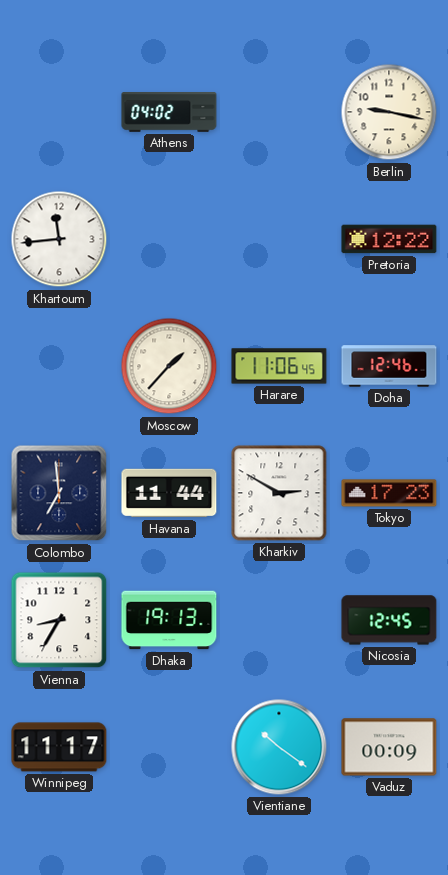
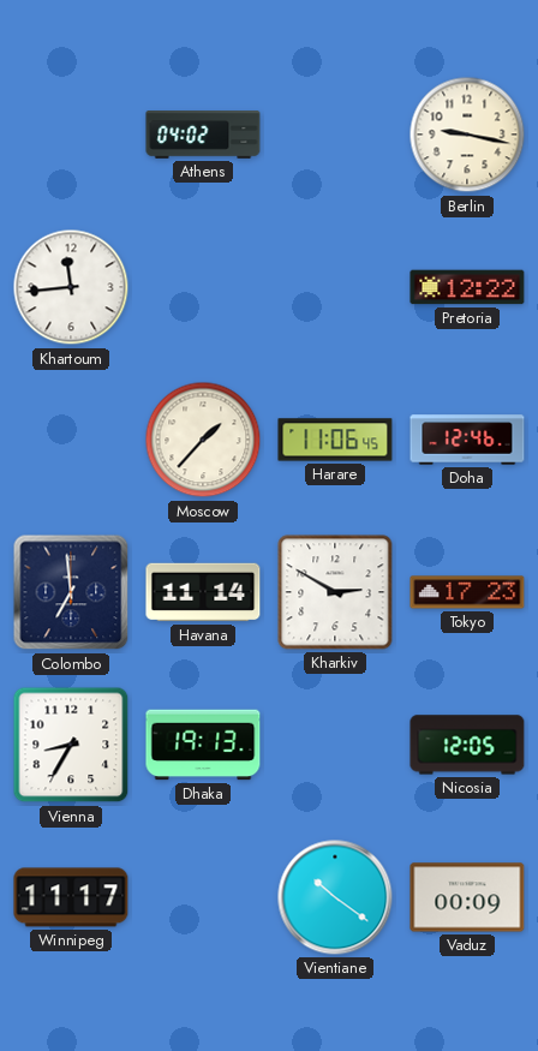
Havana: 11:44 -> 11:14 (203, 592)
Nicosia: 12:45 -> 12:05 (467, 745)
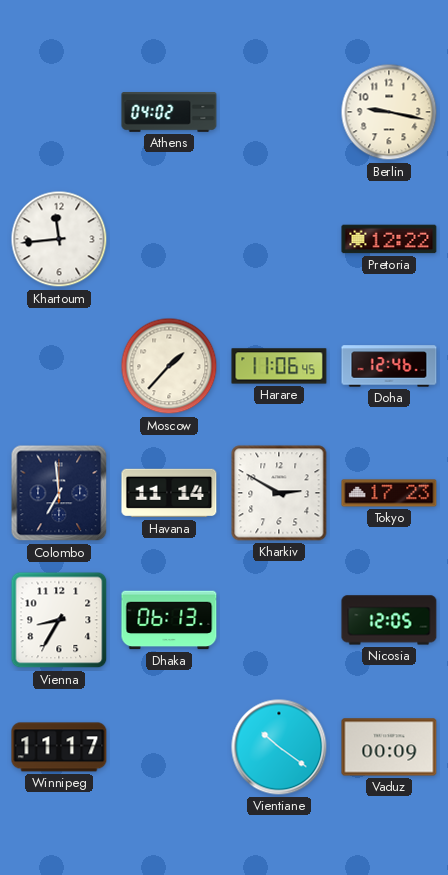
Dhaka: 19:13 -> 06:13 (169, 620)
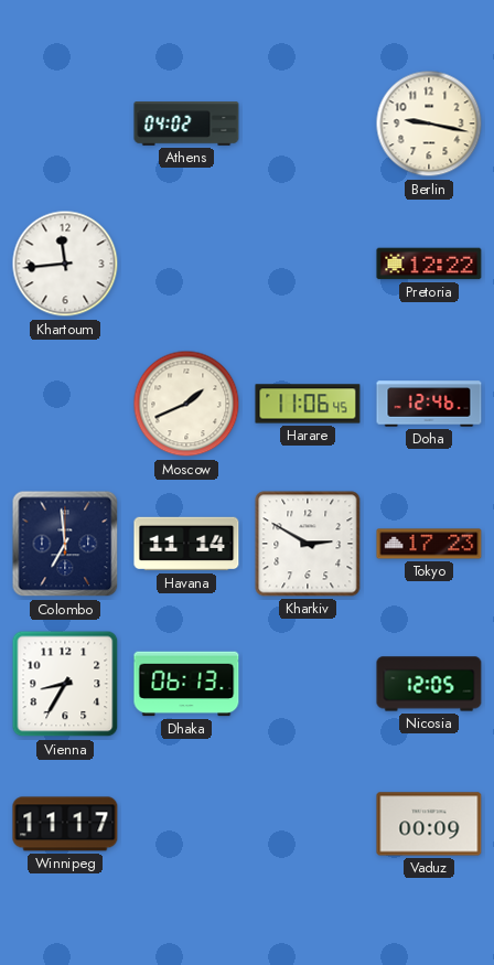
Moscow: 1:37 -> 1:41 (186, 404)
Vientiane: 10:21 -> none (279, 747)
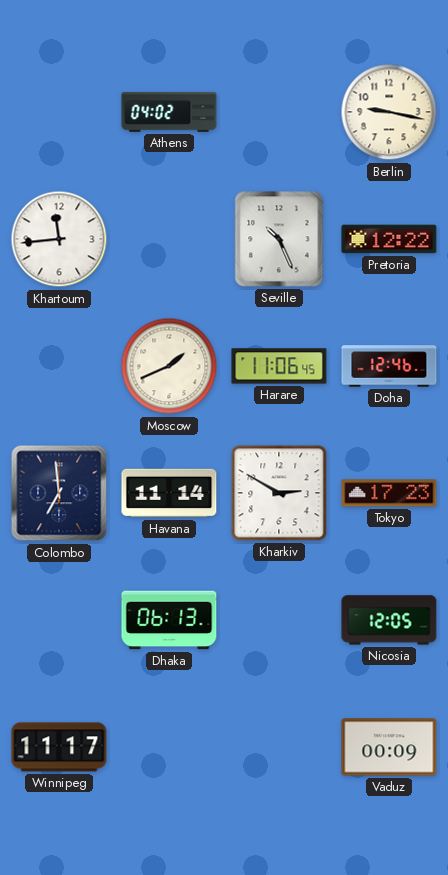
Seville: none -> 10:26 (279, 239)
Vienna: 8:35 -> none (65, 684)
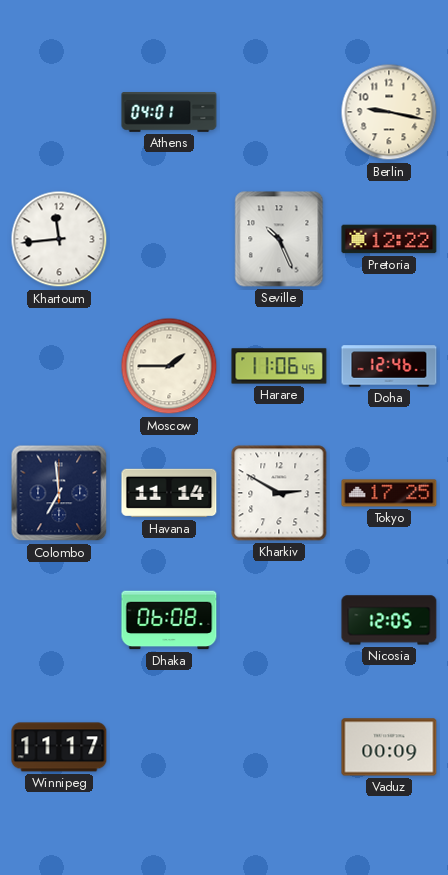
Athens: 04:02 -> 04:01 (169, 112)
Moscow: 1:41 -> 1:45 (169, 366)
Tokyo: 17:23 -> 17:25 (389, 493)
Dhaka: 06:13 -> 06:08 (169, 620)
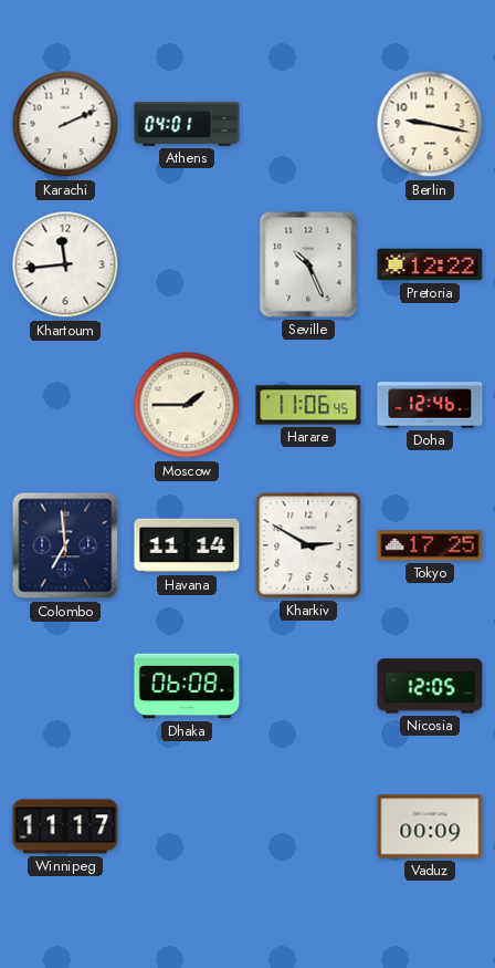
Karachi: none -> 2:11 (65, 124)
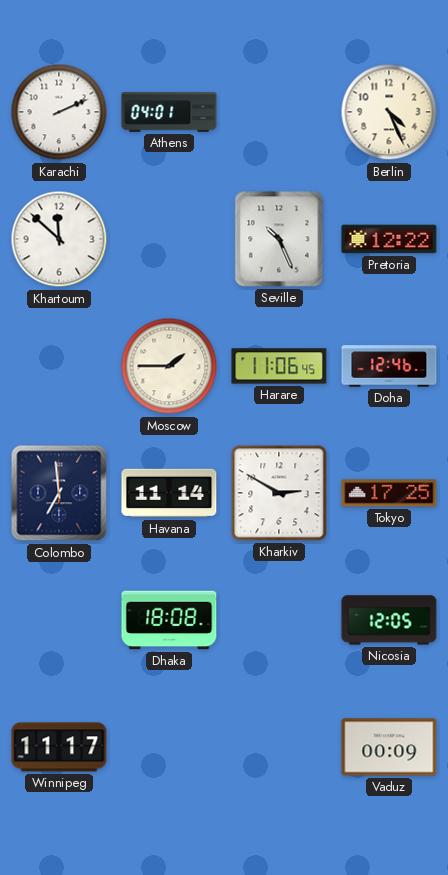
Berlin: 9:17 -> 4:26 (389, 112)
Khartoum: 11:44 -> 11:52 (59, 239)
Dhaka: 06:08 -> 18:08 (169, 620)
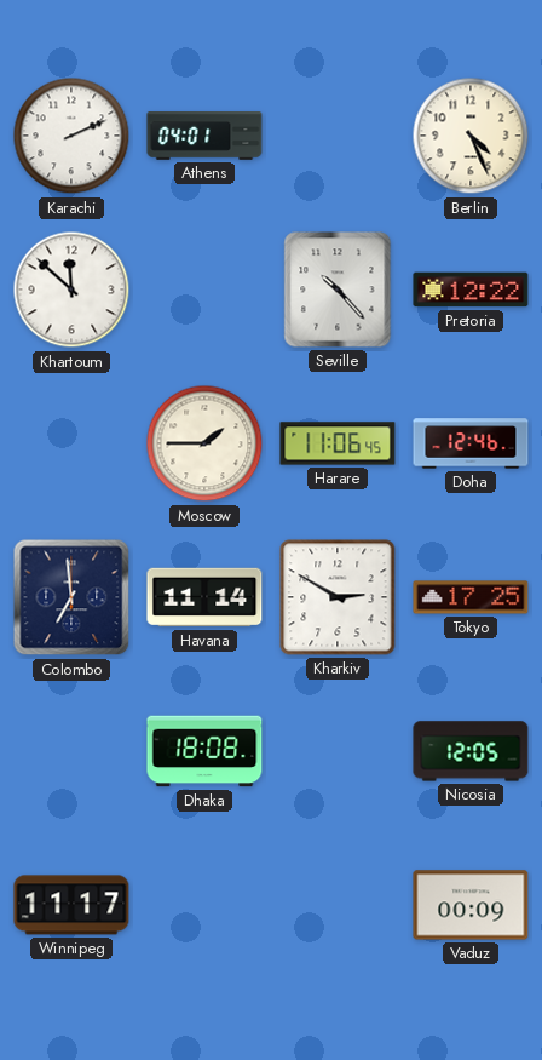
Seville: 10:26 -> 10:23 (338, 290)
